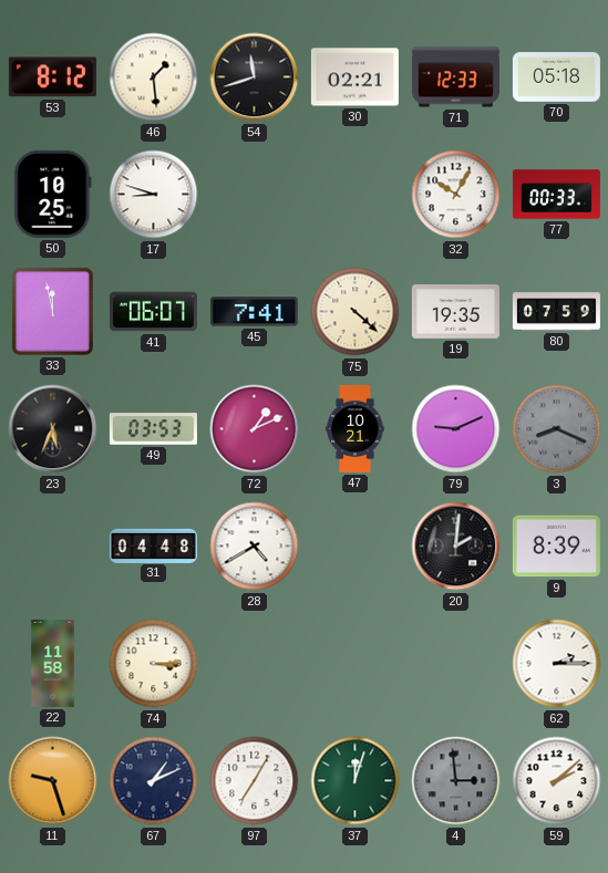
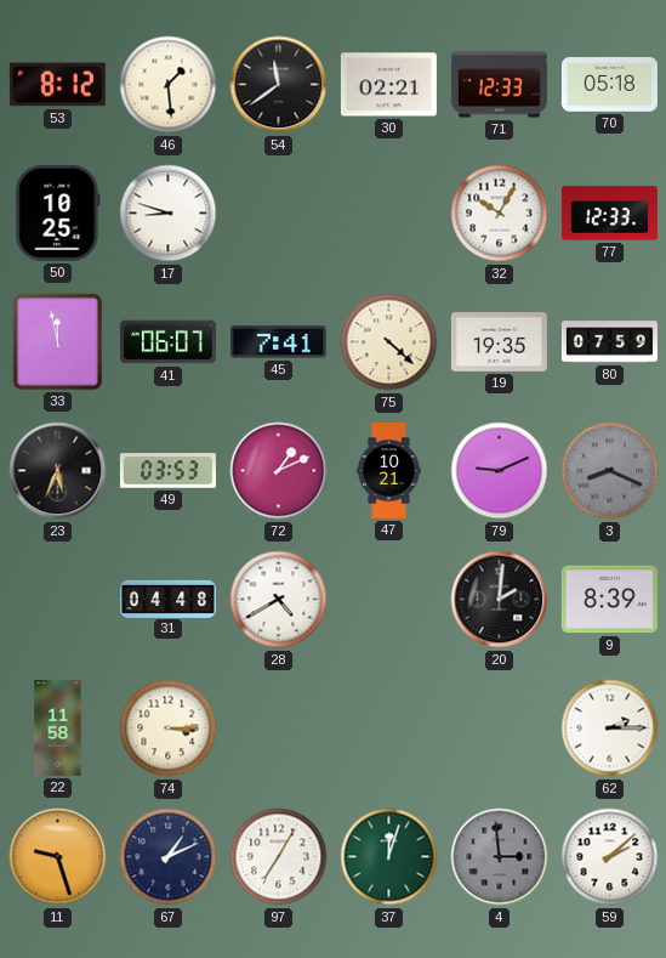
54: 11:42 -> 11:39 (279, 85)
77: 00:33 -> 12:33 (609, 214)
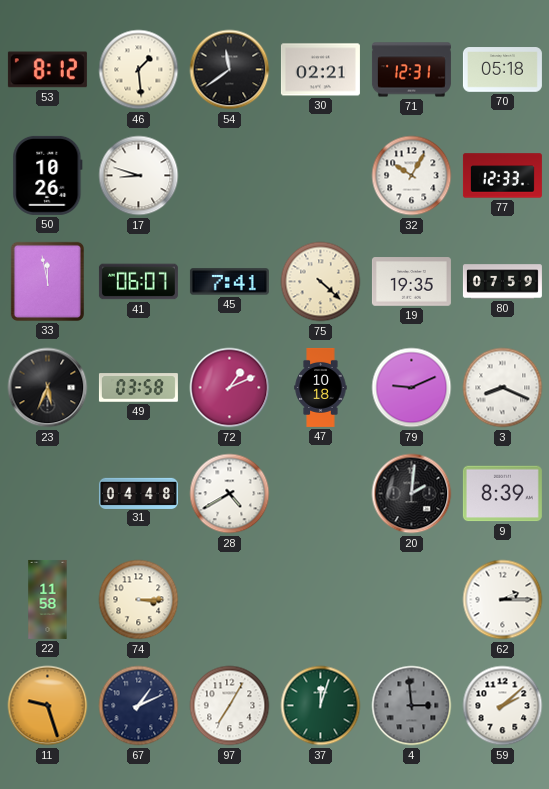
71: 12:33 -> 12:31 (411, 70)
50: 10:25 -> 10:26 (48, 175)
49: 03:53 -> 03:58 (138, 388)
47: 10:21 -> 10:18 (321, 387)
3 dial: grey -> white (503, 388)
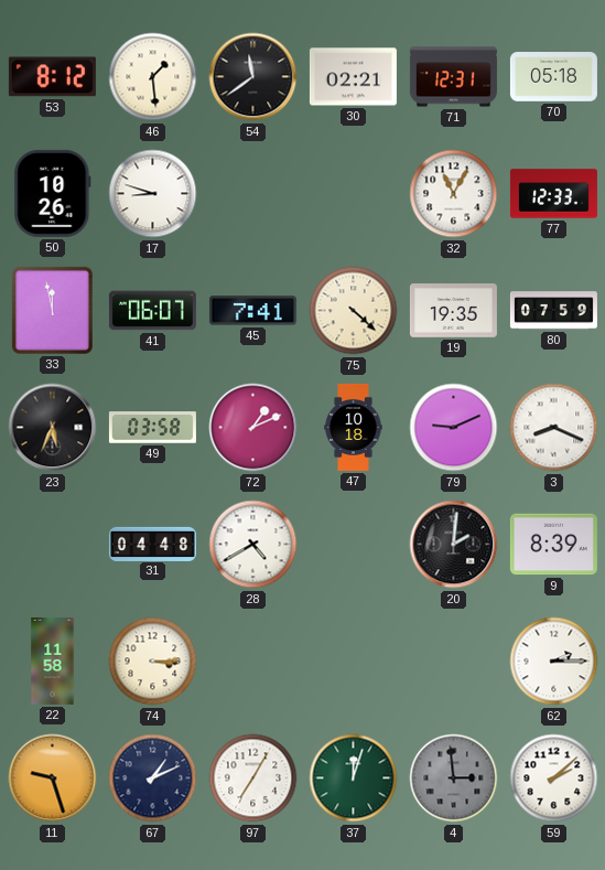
32: 10:05 -> 11:05 (454, 194)
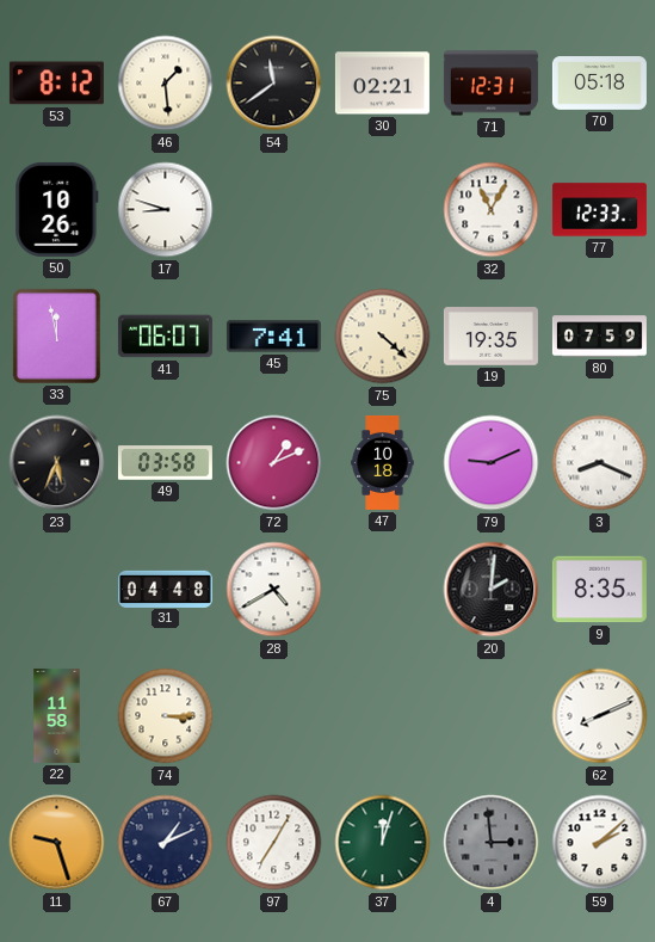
9: 8:39 -> 8:35 (599, 590)
62: 2:15 -> 8:11 (600, 716)
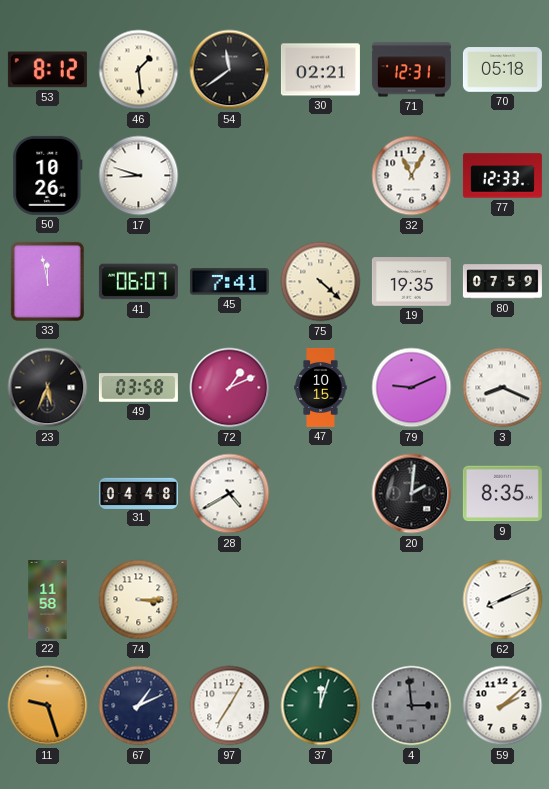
47: 10:18 -> 10:15 (321, 387)
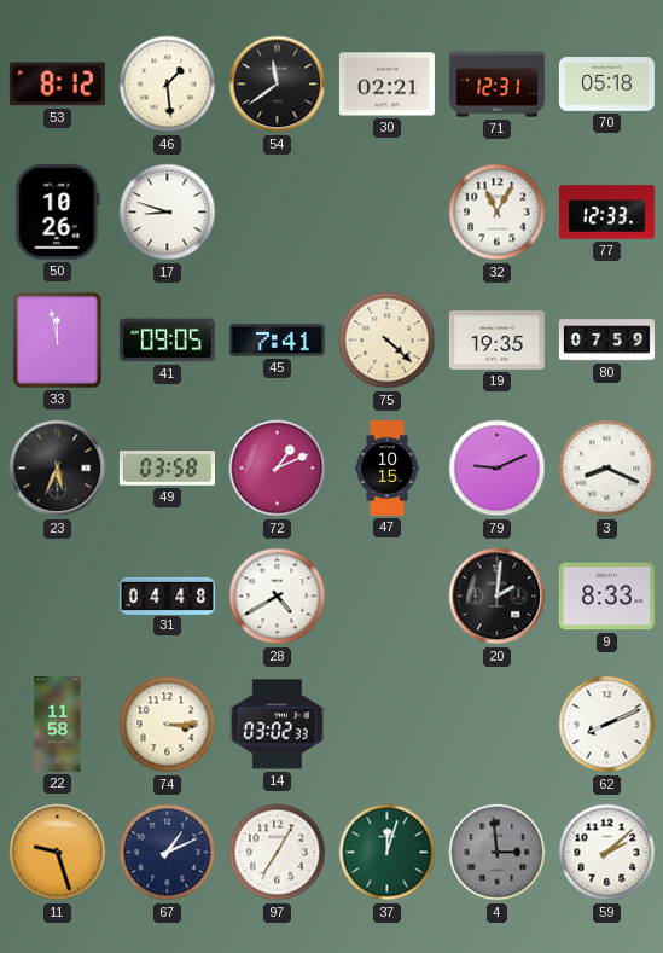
41: 06:07 -> 09:05 (167, 341)
9: 8:35 -> 8:33 (606, 597)
14: none -> 03:02 (277, 725)
